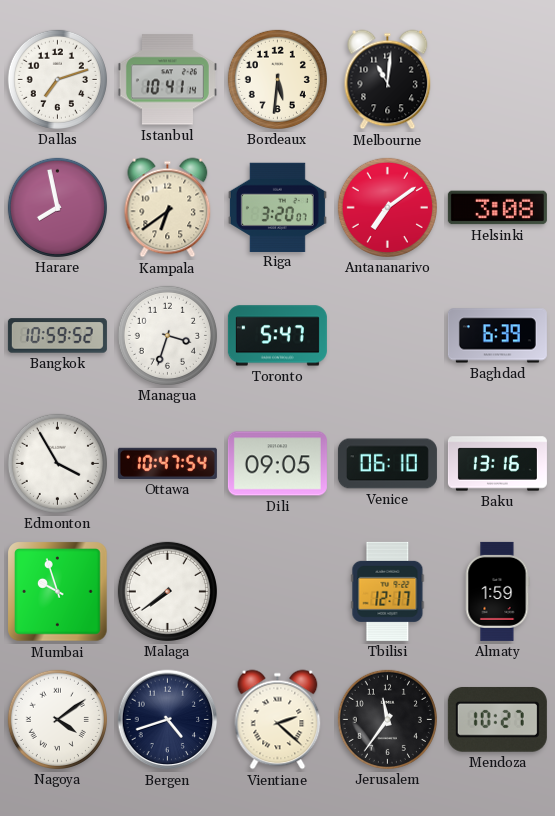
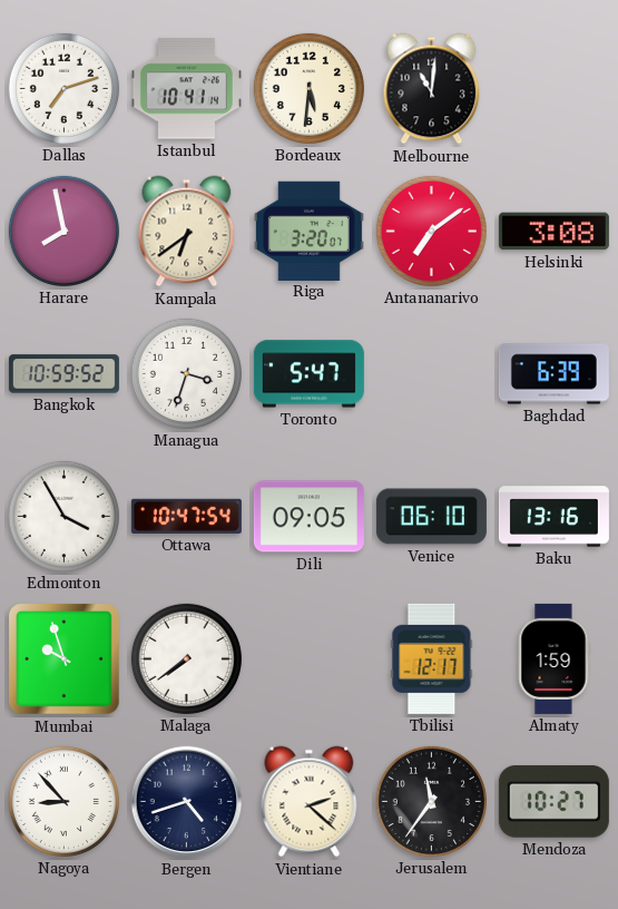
Nagoya: 4:09 -> 8:53 (63, 801)
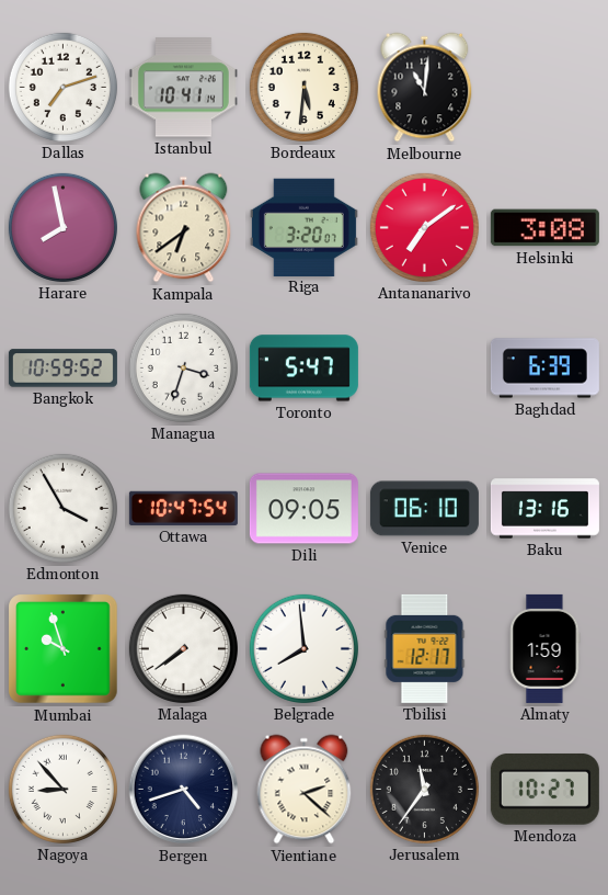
Belgrade: none -> 7:59 (303, 648)
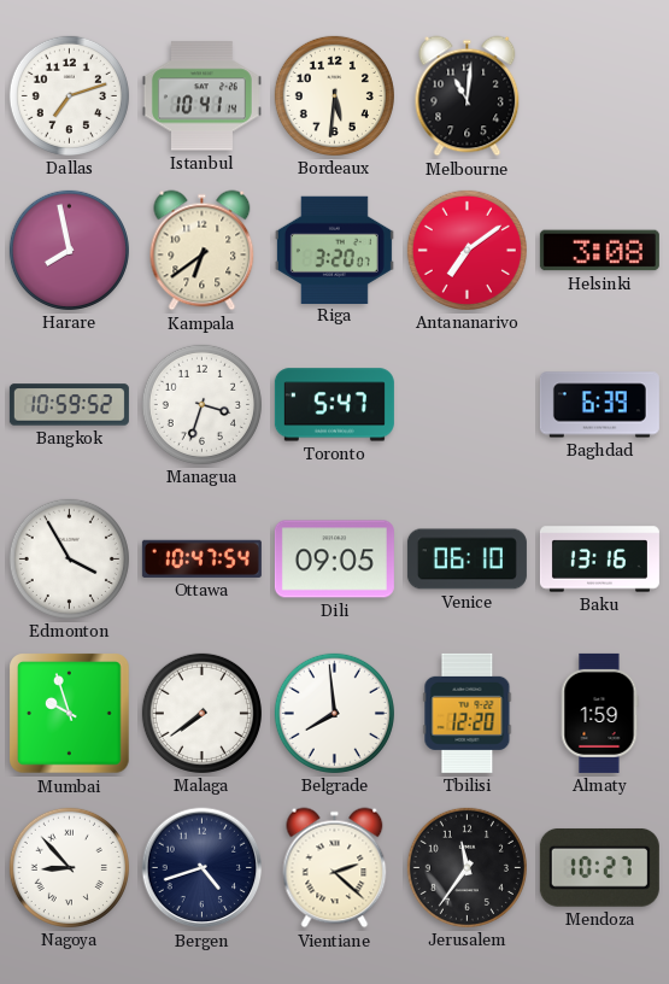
Tbilisi: 12:17 -> 12:20 (468, 713)
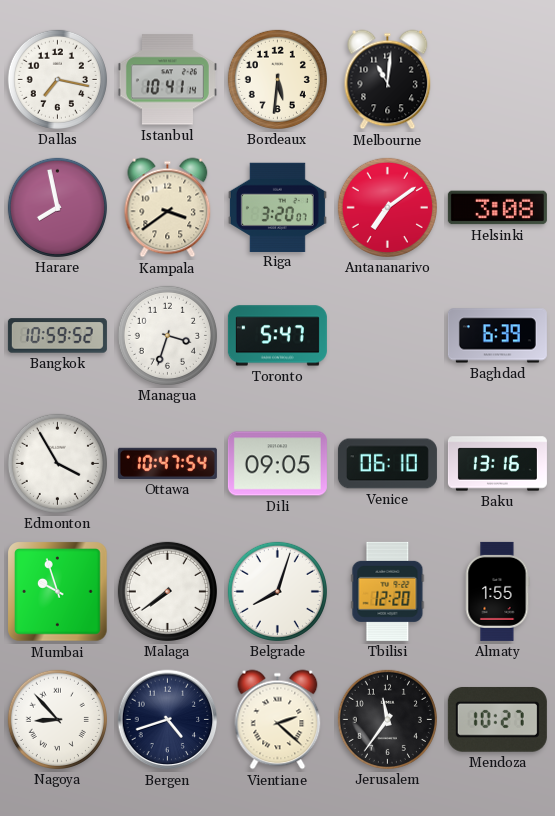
Dallas: 7:12 -> 7:17 (57, 79)
Kampala: 6:39 -> 3:39 (168, 208)
Belgrade: 7:59 -> 8:03 (277, 591)
Almaty: 1:59 -> 1:55 (497, 591)
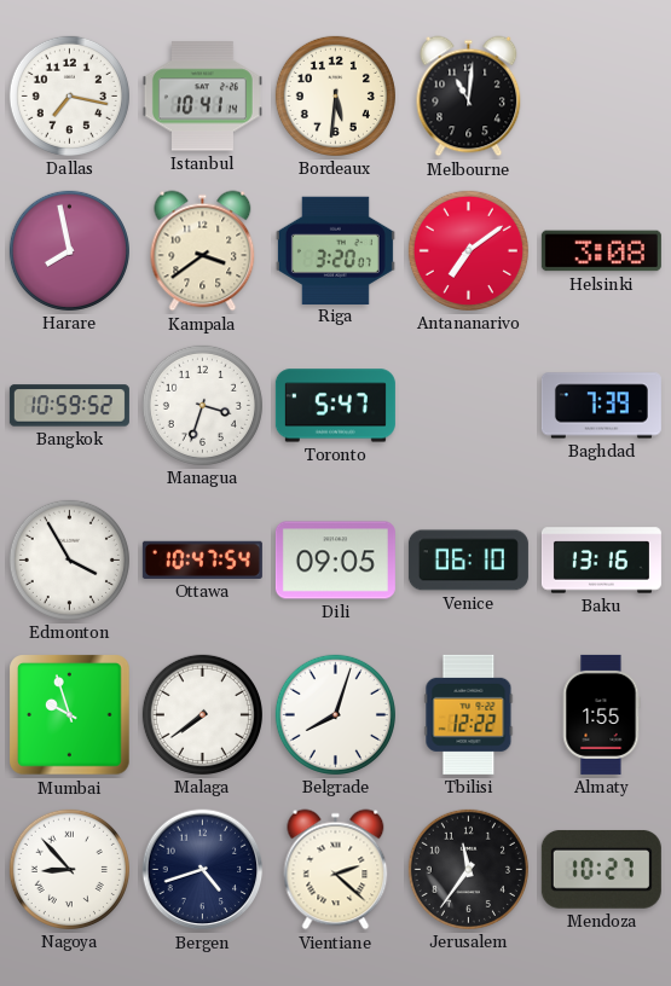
Baghdad: 6:39 -> 7:39 (601, 406)
Tbilisi: 12:20 -> 12:22 (469, 714)
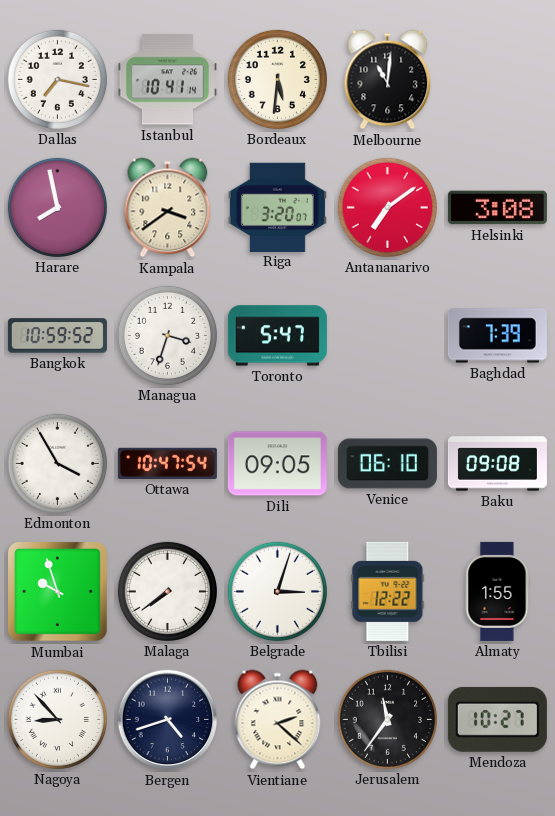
Baku: 13:16 -> 09:08 (497, 464)
Belgrade: 8:03 -> 3:03 (277, 591)
